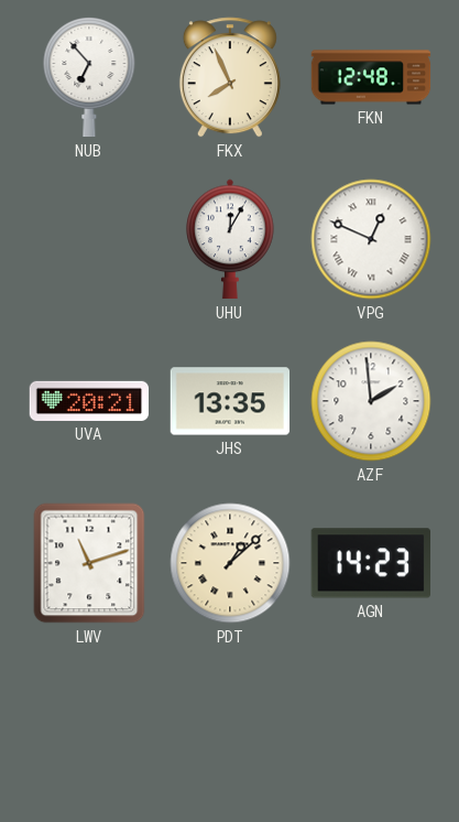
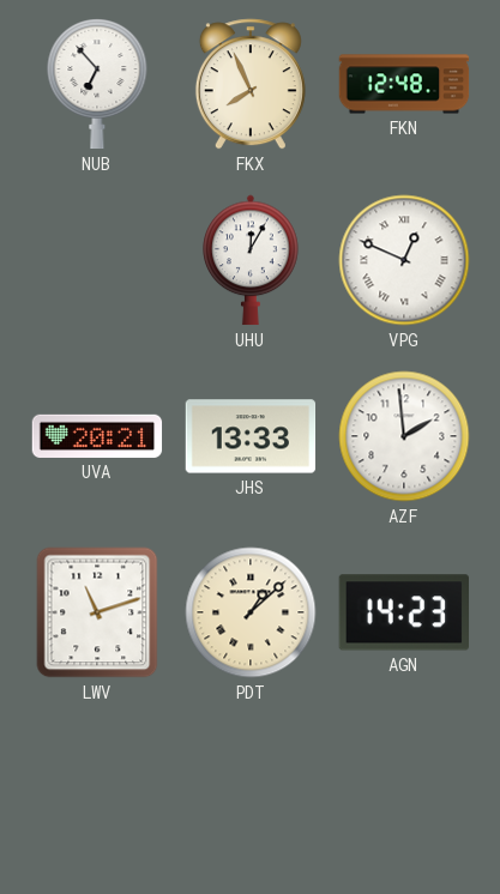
JHS: 13:35 -> 13:33 (251, 436)
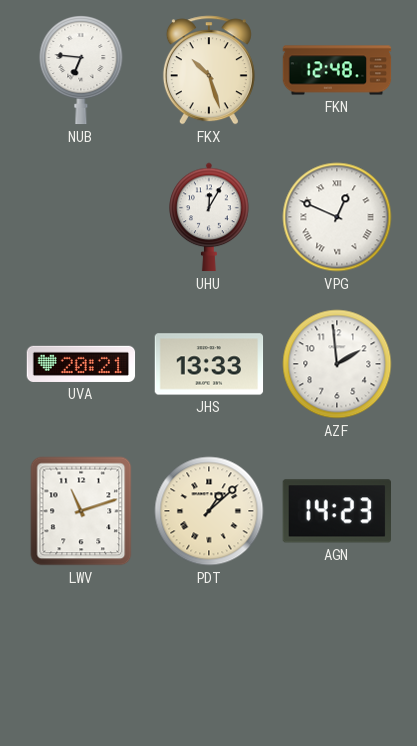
NUB: 6:53 -> 6:46 (81, 71)
FKX: 7:56 -> 10:27 (209, 70)
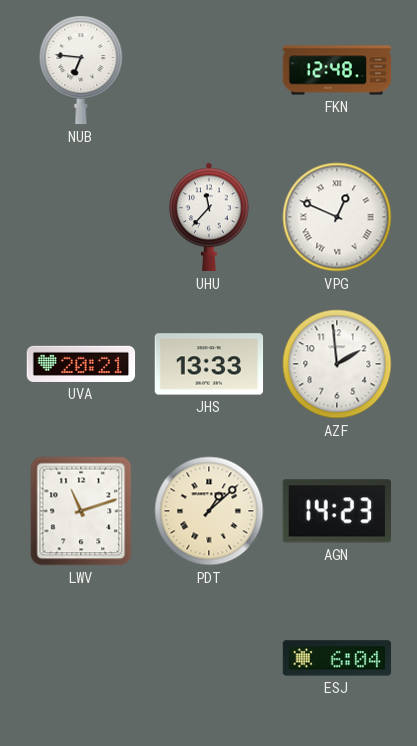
FKX: 10:27 -> none (209, 70)
UHU: 12:05 -> 11:37 (209, 217)
ESJ: none -> 6:04 (337, 658)
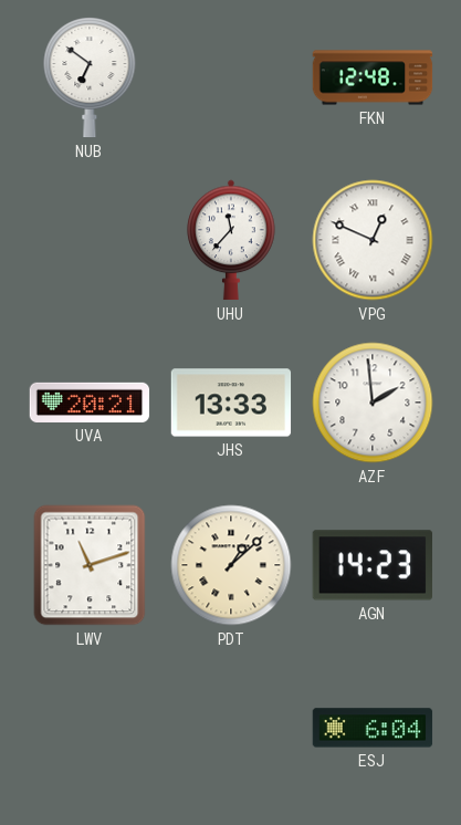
NUB: 6:46 -> 6:51 (90, 79)
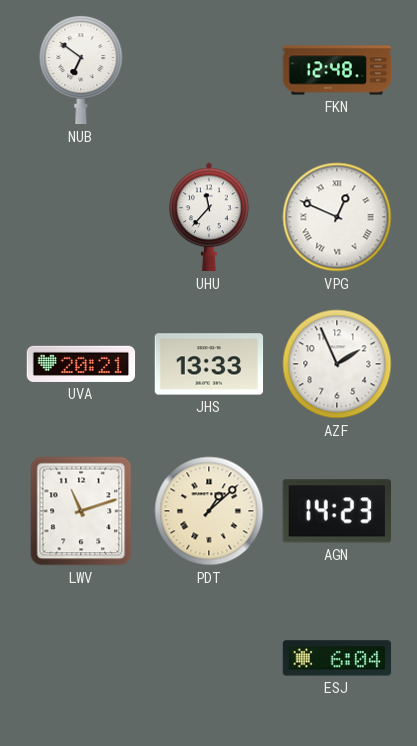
AZF: 1:59 -> 1:56 (337, 364)
